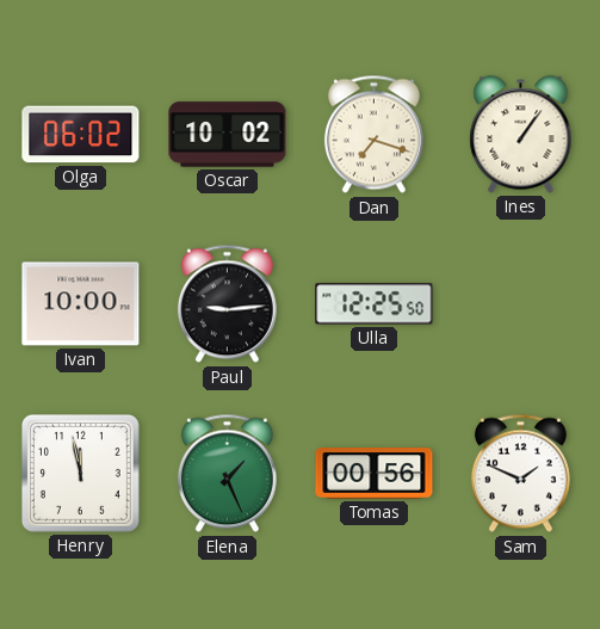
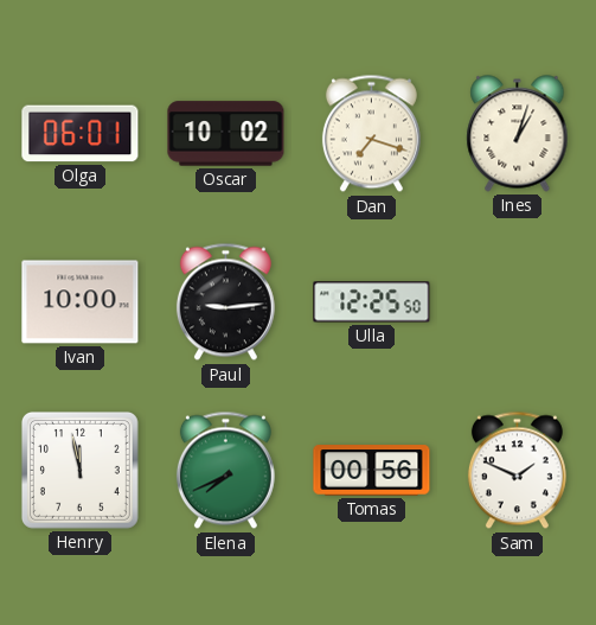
Olga: 06:02 -> 06:01 (81, 134)
Ines: 1:06 -> 1:03 (518, 134)
Elena: 1:26 -> 7:41 (225, 471)
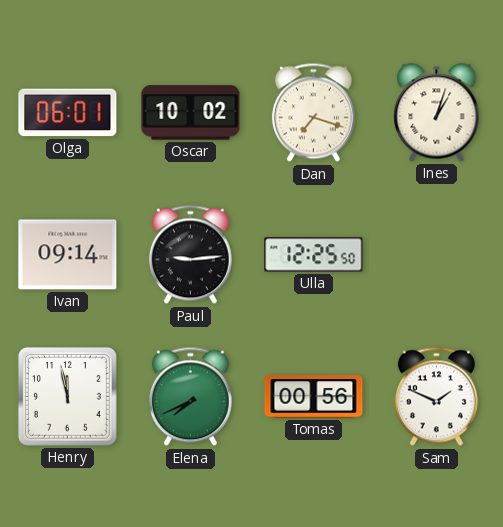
Ivan: 10:00 -> 09:14 (68, 255)
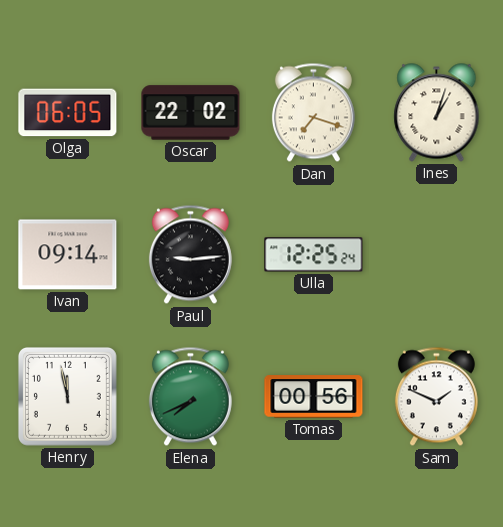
Olga: 06:01 -> 06:05 (68, 113)
Oscar: 10:02 -> 22:02 (191, 113)
Ulla: 12:25:50 -> 12:25:24 (314, 255)
